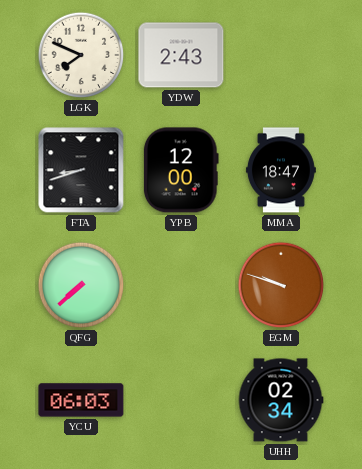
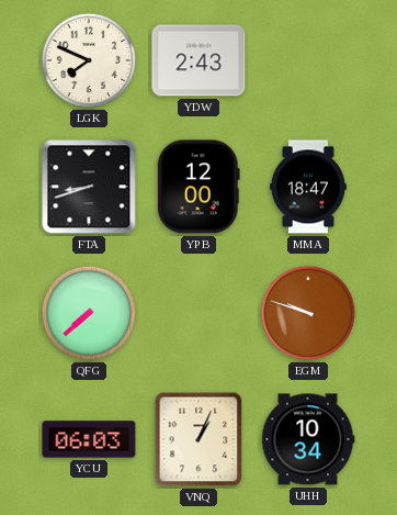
VNQ: none -> 1:04 (198, 439)
UHH: 02:34 -> 10:34 (308, 439)
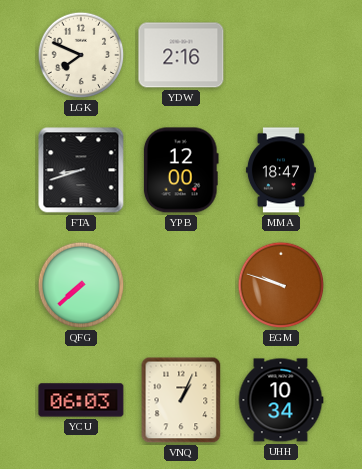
YDW: 2:43 -> 2:16 (181, 55)
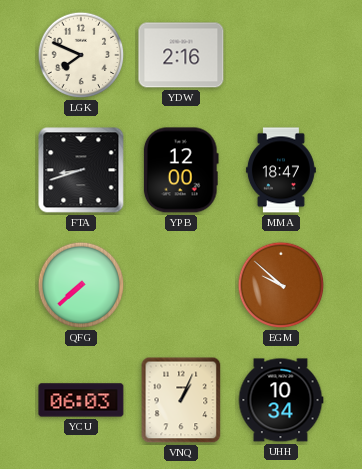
EGM: 9:48 -> 9:52 (281, 285)
